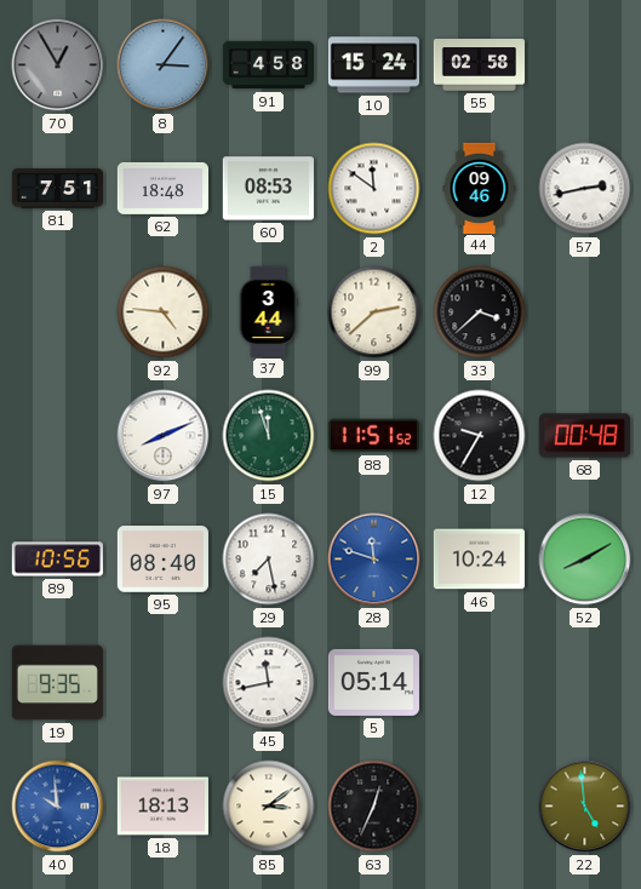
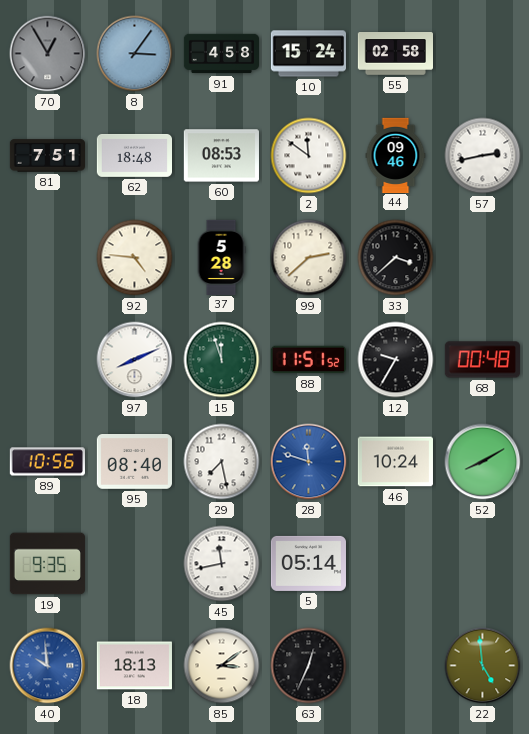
37: 3:44 -> 5:28 (221, 257)
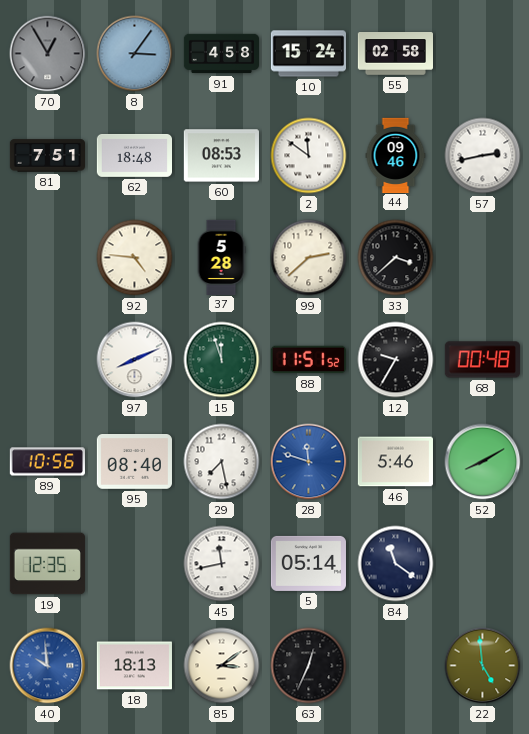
46: 10:24 -> 5:46 (395, 462)
19: 9:35 -> 12:35 (47, 564)
84: none -> 11:21 (396, 564)
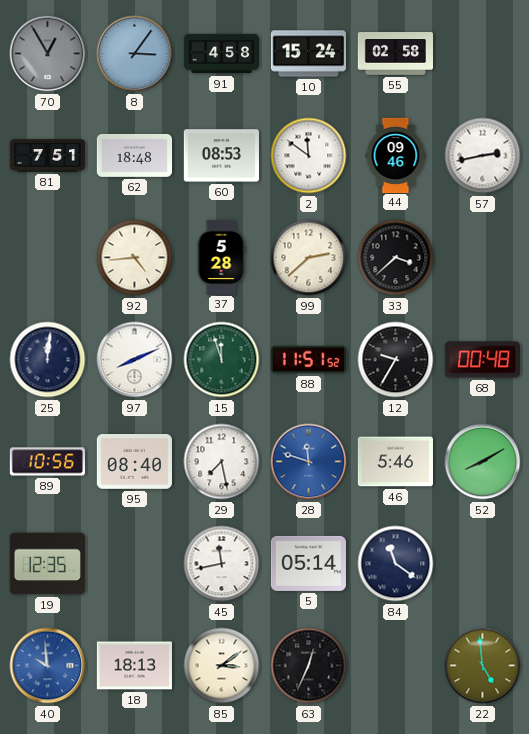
92: 4:46 -> 4:44 (135, 258)
25: none -> 12:01 (48, 360)
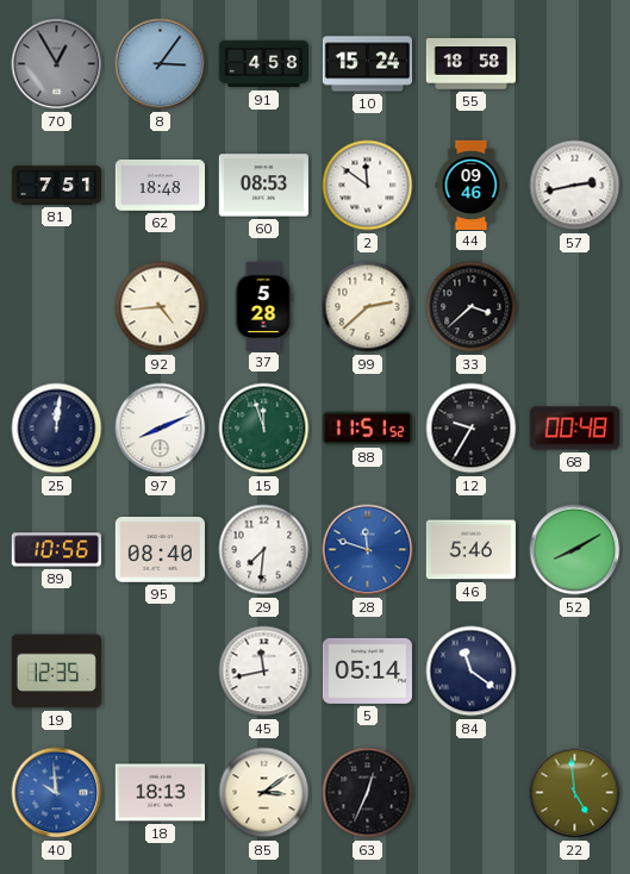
55: 02:58 -> 18:58 (470, 64)
29: 7:28 -> 7:31 (264, 550)
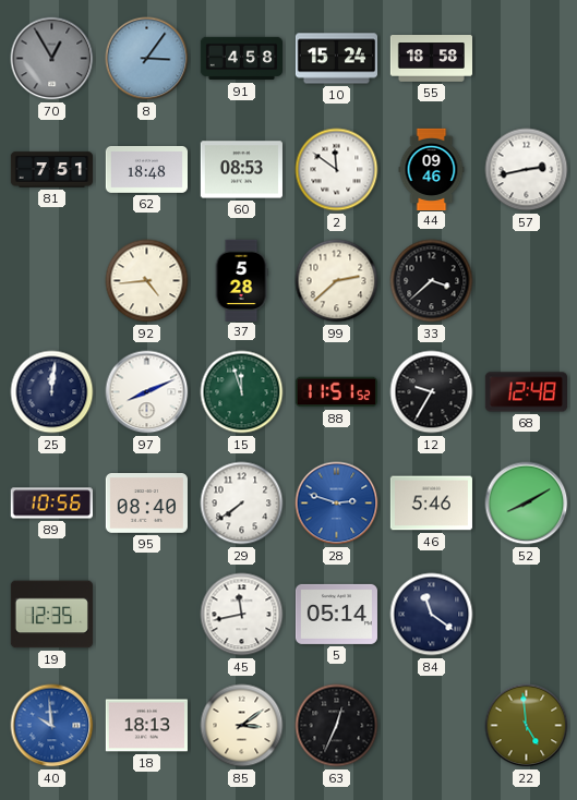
68: 00:48 -> 12:48 (526, 392)
29: 7:31 -> 7:39 (242, 504)
28: 11:48 -> 2:48 (337, 504)
